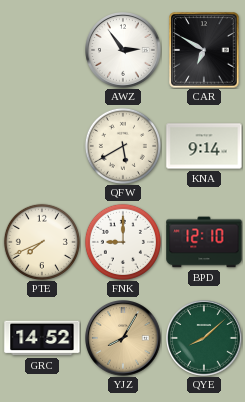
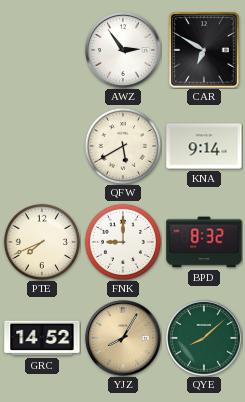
BPD: 12:10 -> 8:32 (204, 242)
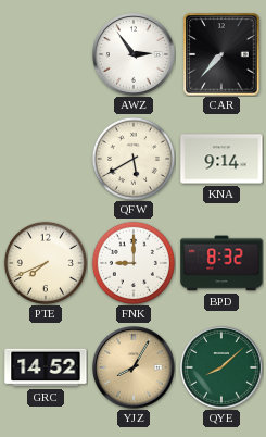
CAR: 6:50 -> 7:37 (221, 54)
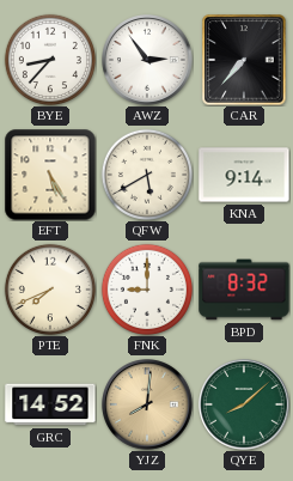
BYE: none -> 8:37 (50, 60)
EFT: none -> 5:25 (50, 175)
YJZ: 8:05 -> 8:01 (147, 404)
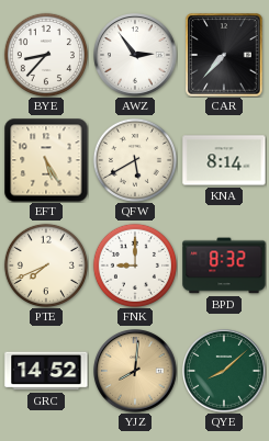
KNA: 9:14 -> 8:14 (224, 160)
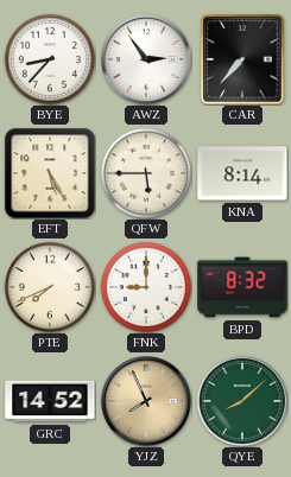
QFW: 5:40 -> 5:45 (146, 173)
YJZ: 8:01 -> 7:56 (146, 401)
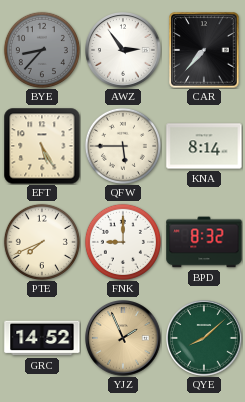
BYE dial: white -> grey (42, 50)
YJZ: 7:56 -> 1:56 (123, 338)
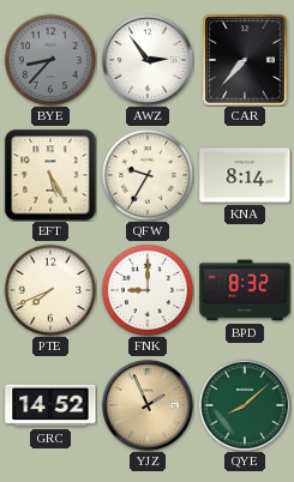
QFW: 5:45 -> 9:35 (148, 175)
